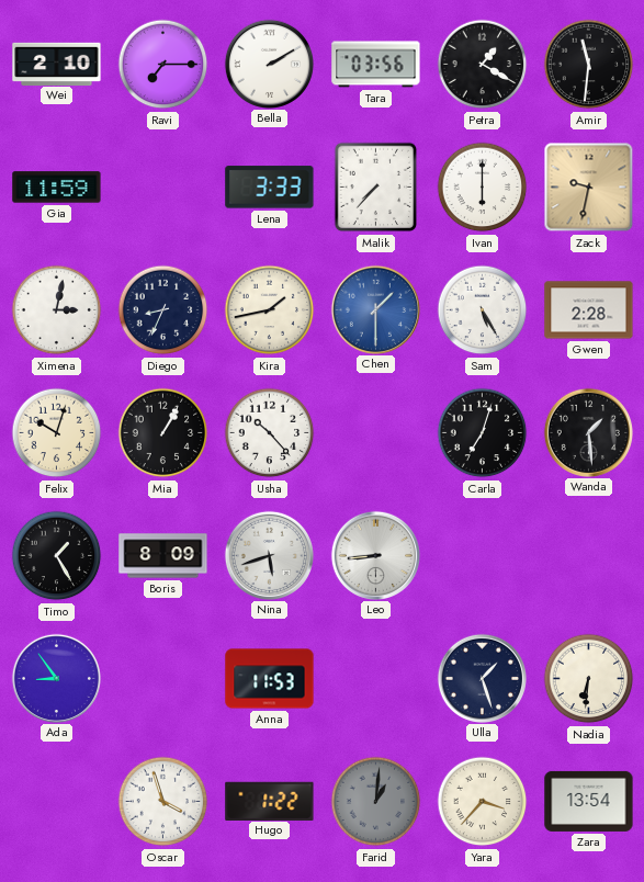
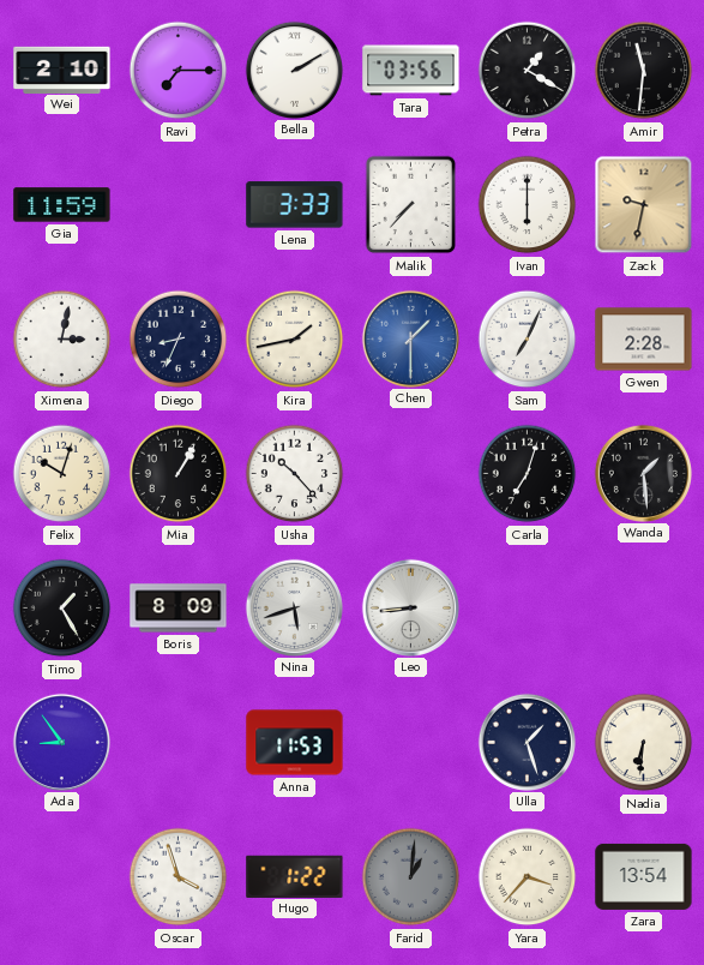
Sam: 5:25 -> 7:04 (528, 340)
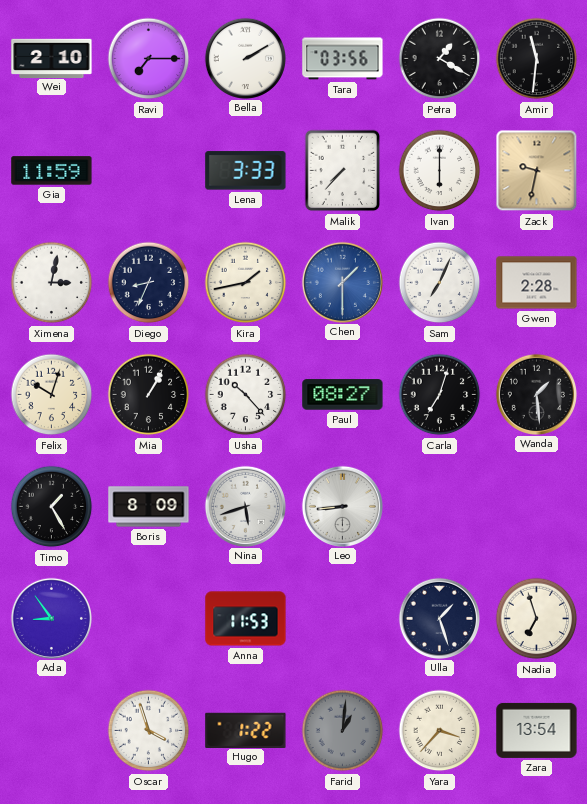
Paul: none -> 08:27 (343, 395)
Nadia: 6:31 -> 6:57 (537, 619)
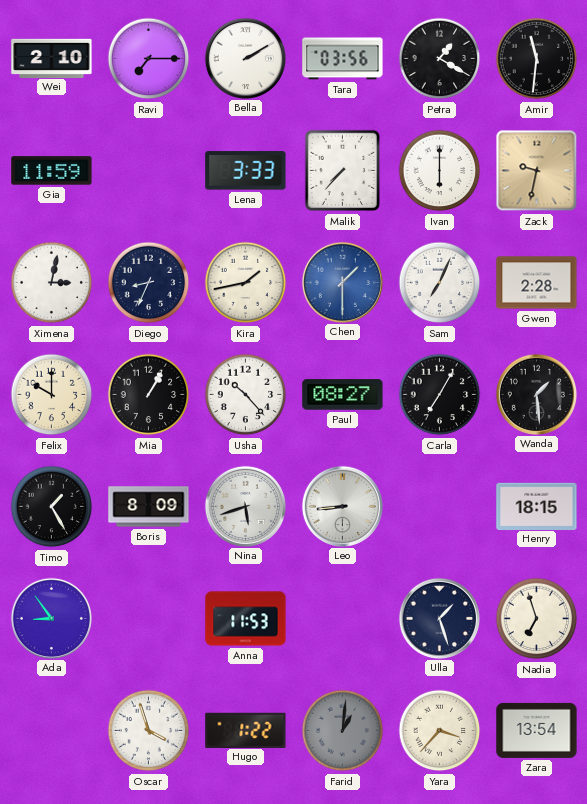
Felix: 10:03 -> 10:00 (52, 395)
Carla: 7:03 -> 7:05 (440, 395)
Henry: none -> 18:15 (537, 506)
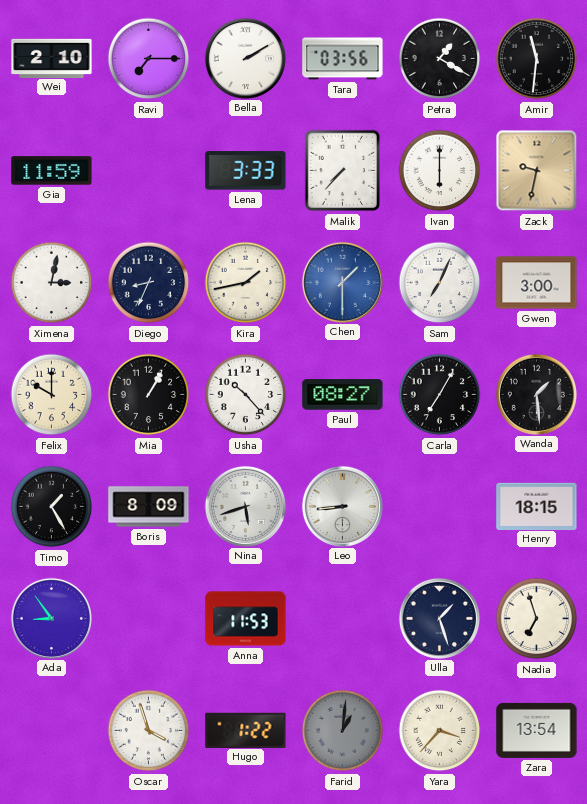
Gwen: 2:28 -> 3:00 (537, 283)
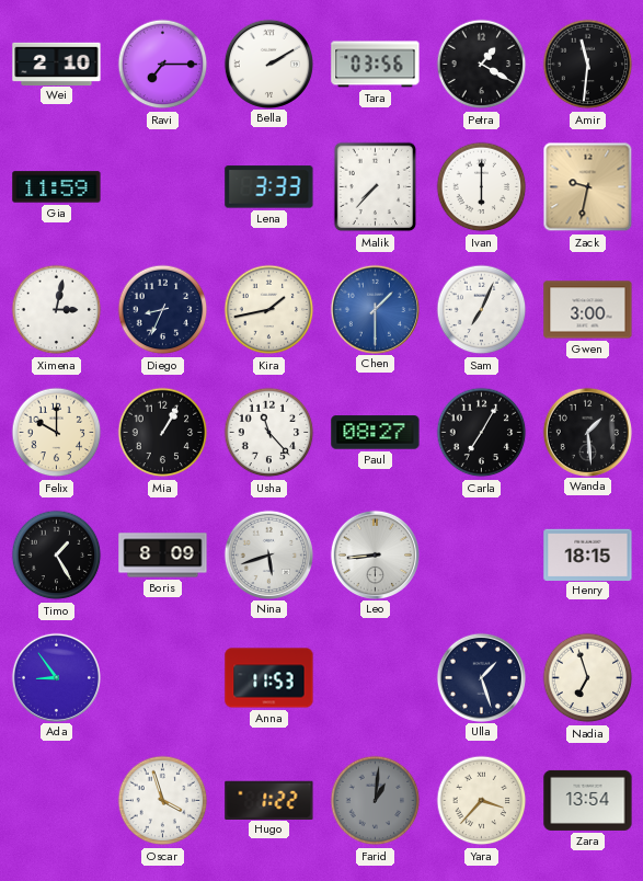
Usha: 10:23 -> 11:23 (269, 433)
